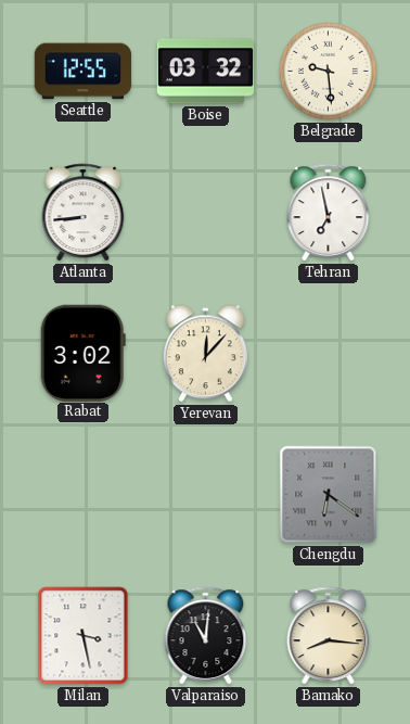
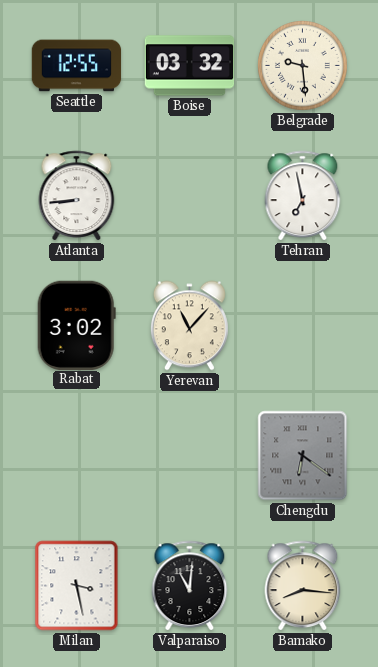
Yerevan: 12:07 -> 11:07 (189, 326)
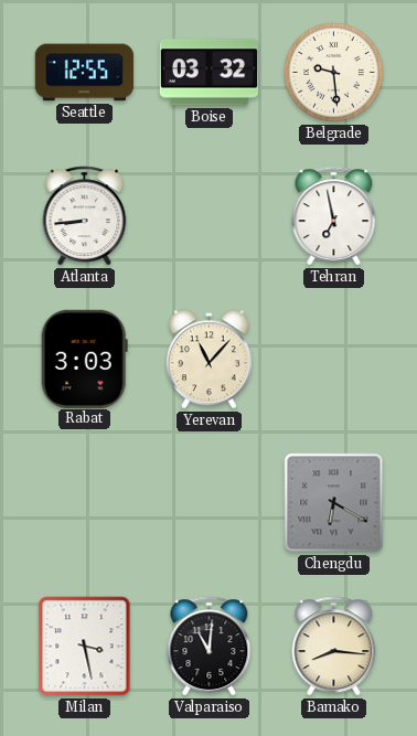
Rabat: 3:02 -> 3:03 (84, 359)
Chengdu: 6:21 -> 6:20 (334, 503)
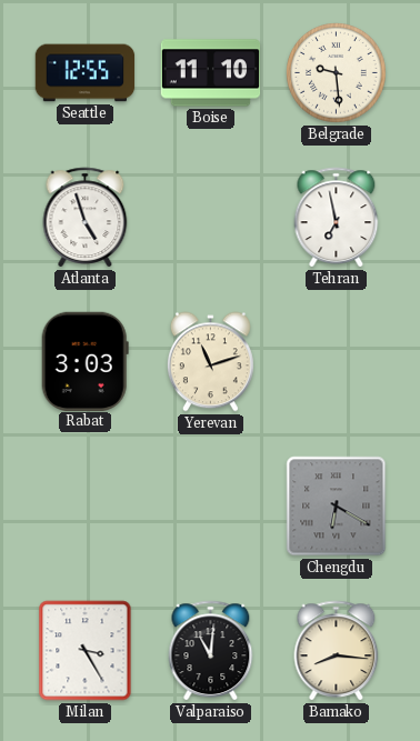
Boise: 03:32 -> 11:10 (211, 73)
Atlanta: 8:44 -> 4:57 (86, 218)
Yerevan: 11:07 -> 11:12 (210, 362)
Milan: 3:28 -> 3:25 (86, 651)
